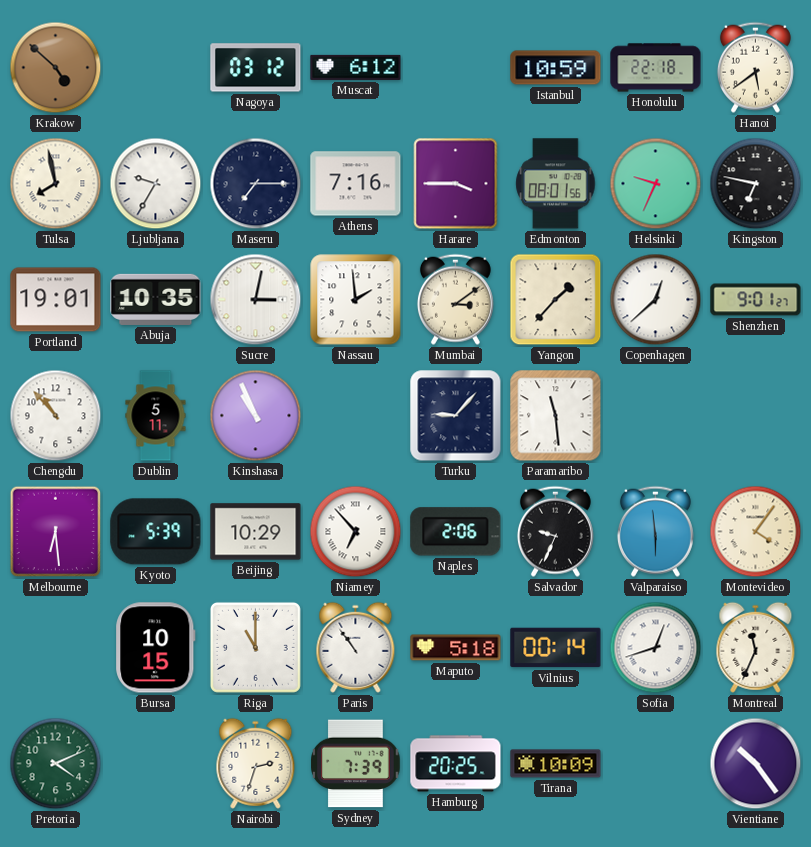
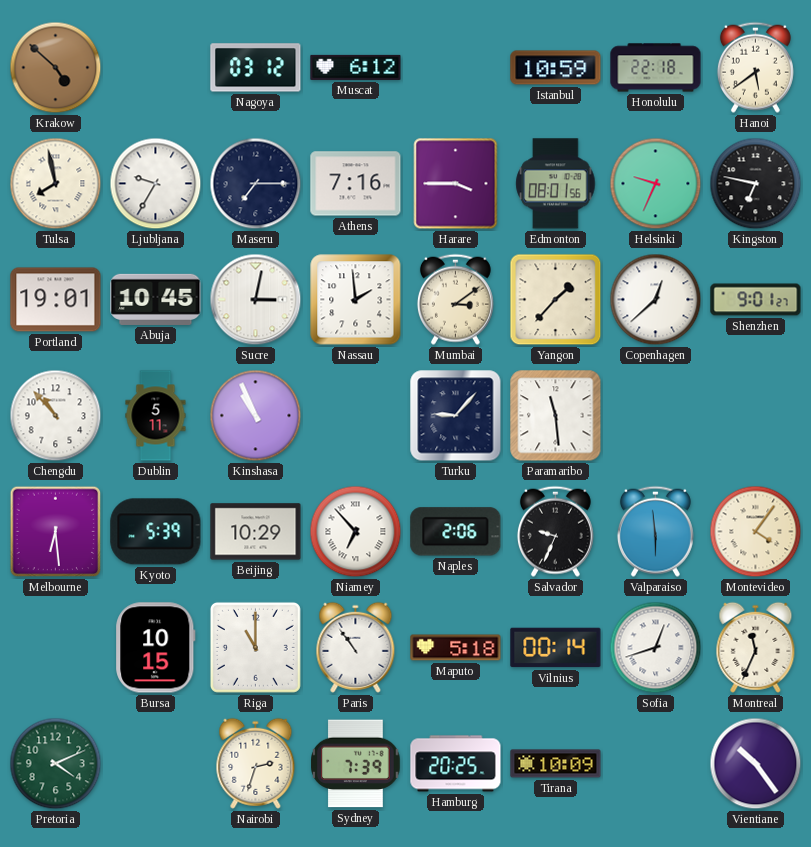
Abuja: 10:35 -> 10:45 (156, 299)
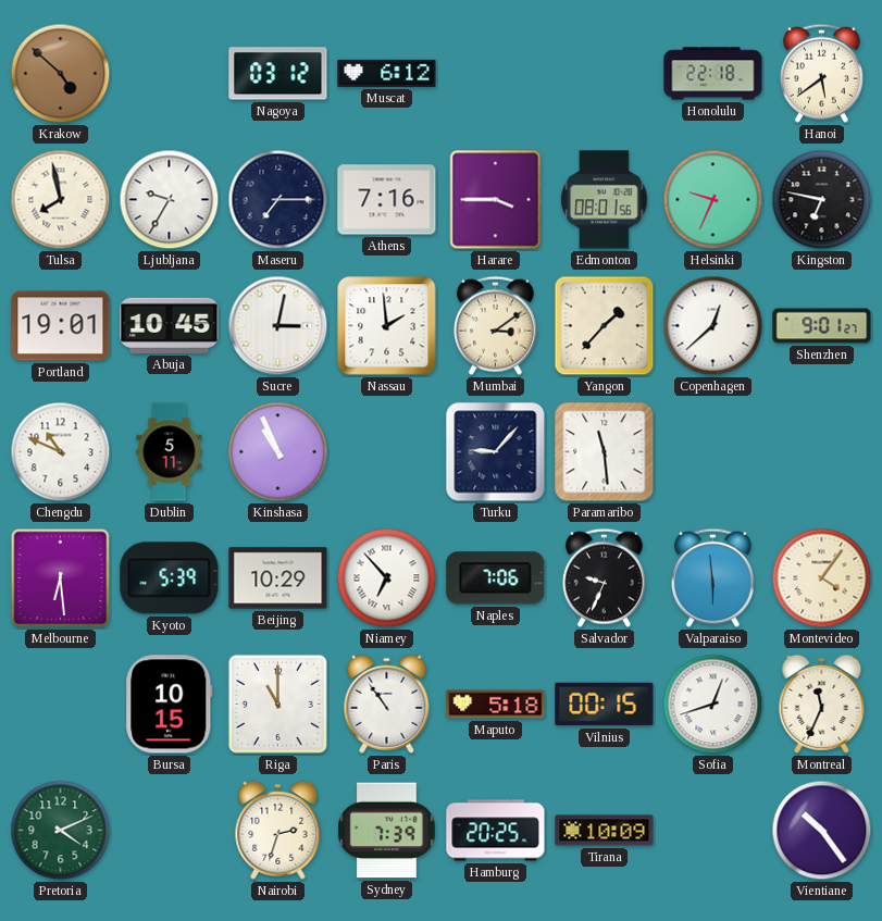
Istanbul: 10:59 -> none (556, 68)
Chengdu: 10:53 -> 10:49 (61, 452)
Naples: 2:06 -> 7:06 (496, 578)
Vilnius: 00:14 -> 00:15 (605, 705)
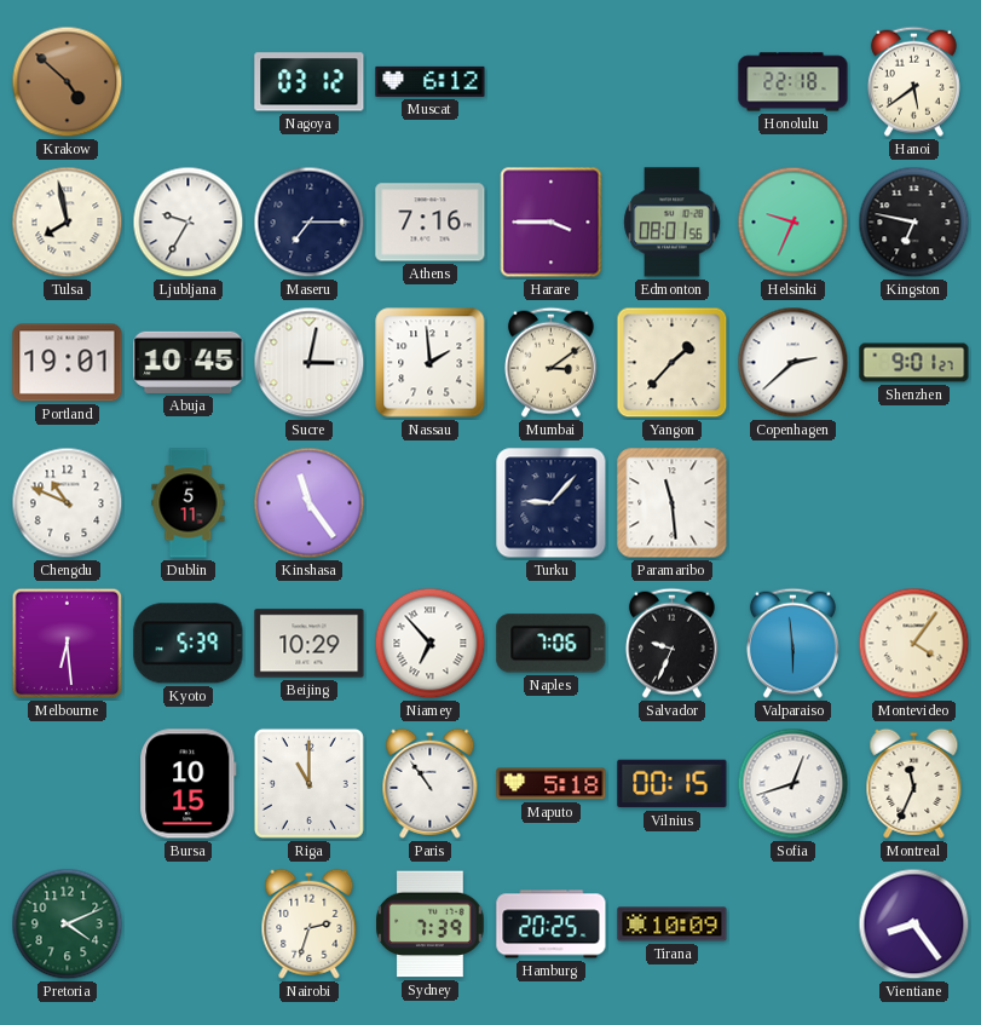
Copenhagen: 12:38 -> 2:38 (794, 363)
Kinshasa: 10:56 -> 11:24 (310, 503)
Vientiane: 10:24 -> 8:24 (914, 925)
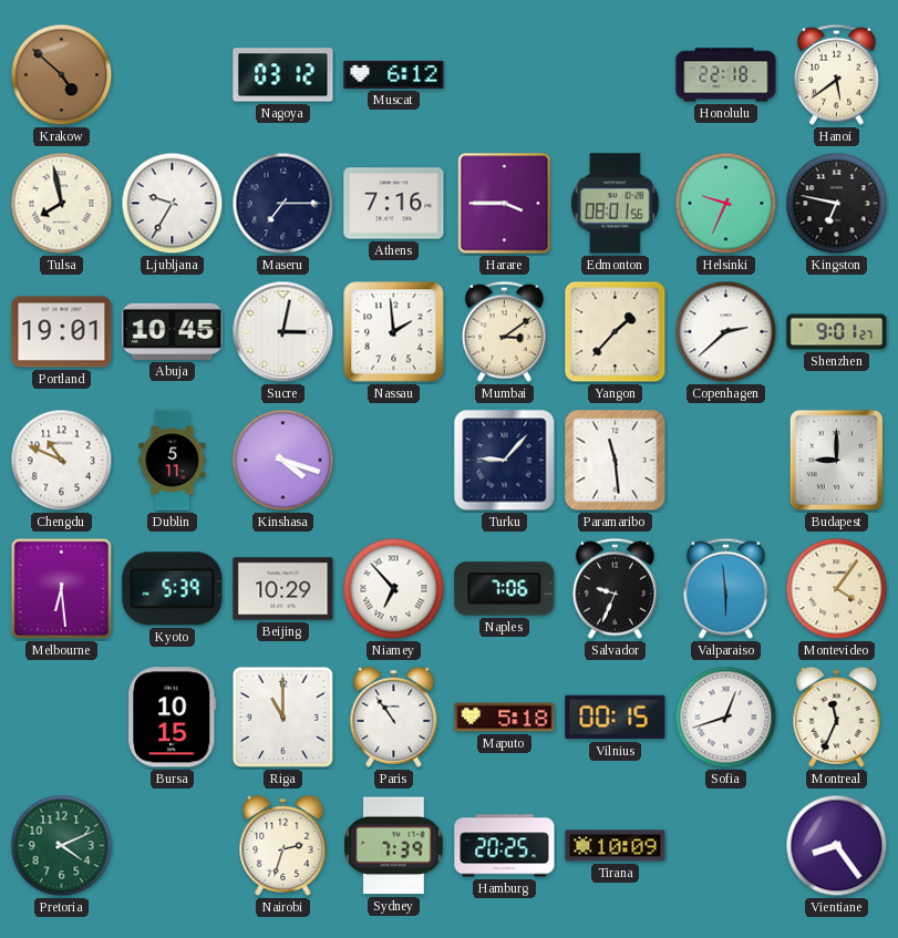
Kinshasa: 11:24 -> 4:18 (283, 461)
Budapest: none -> 9:00 (836, 460)
